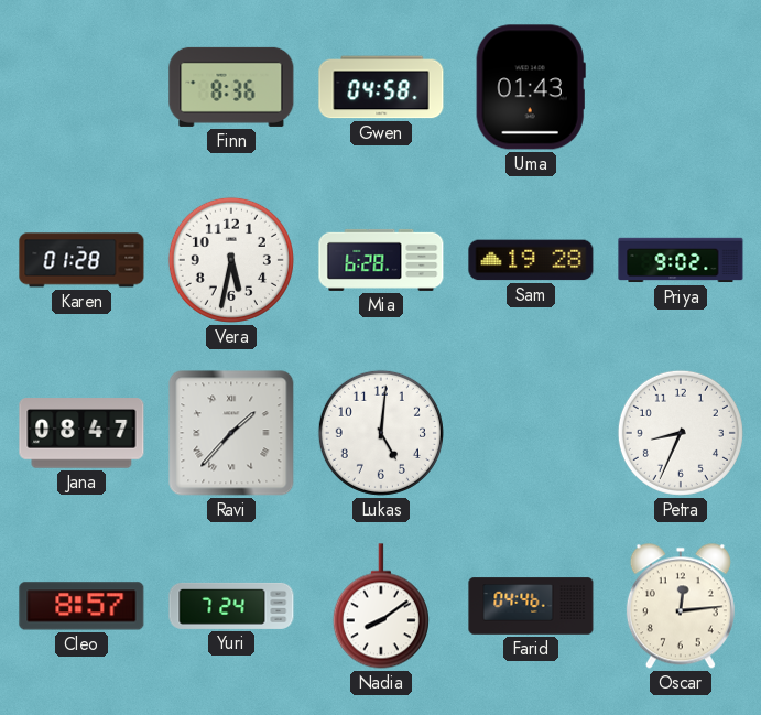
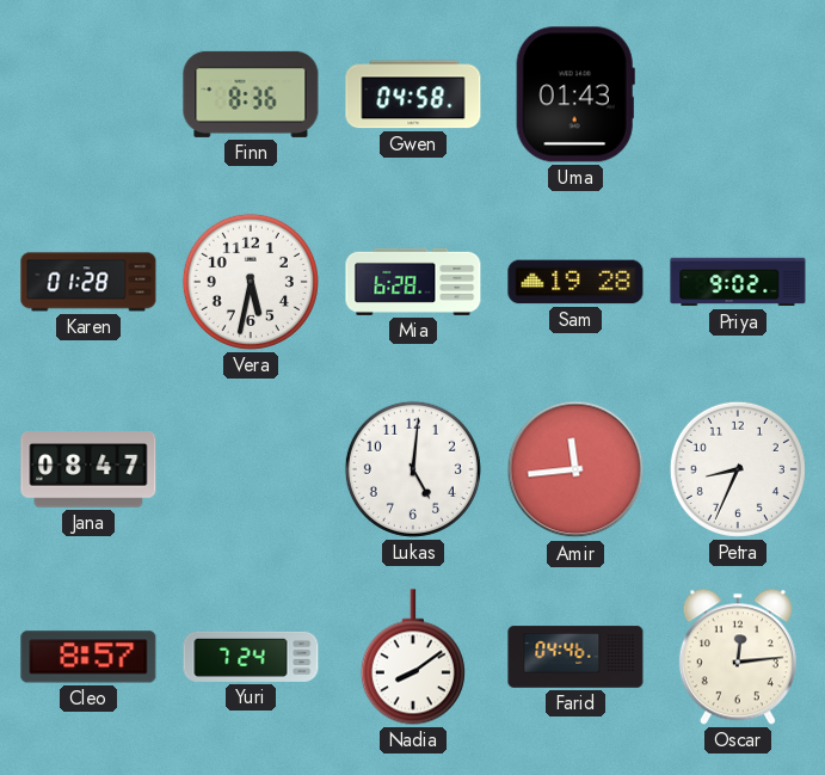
Ravi: 1:37 -> none (231, 433)
Amir: none -> 11:44 (575, 469)
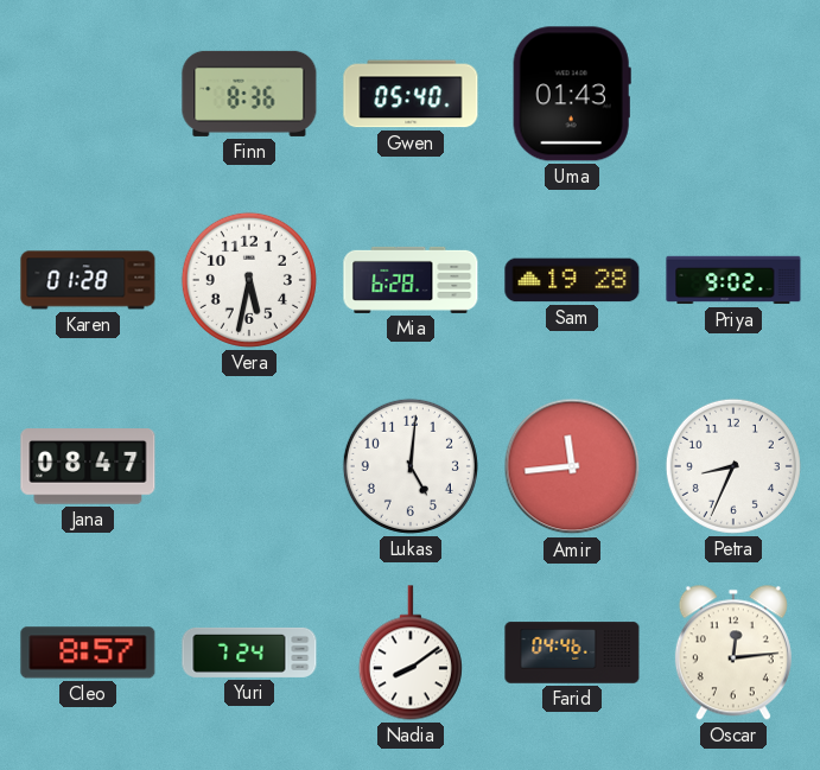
Gwen: 04:58 -> 05:40 (411, 94)
